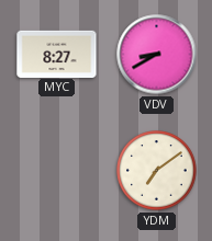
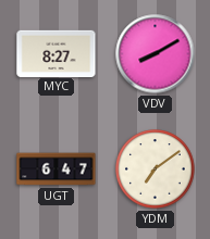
VDV: 8:40 -> 8:10 (156, 54)
UGT: none -> 6:47 (57, 169)
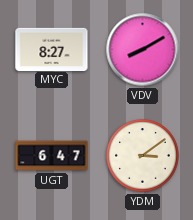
YDM: 7:09 -> 3:09 (143, 156)
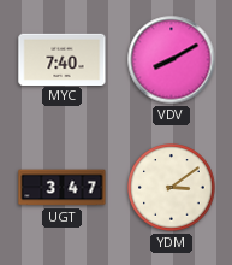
MYC: 8:27 -> 7:40 (63, 59)
UGT: 6:47 -> 3:47 (63, 188)
